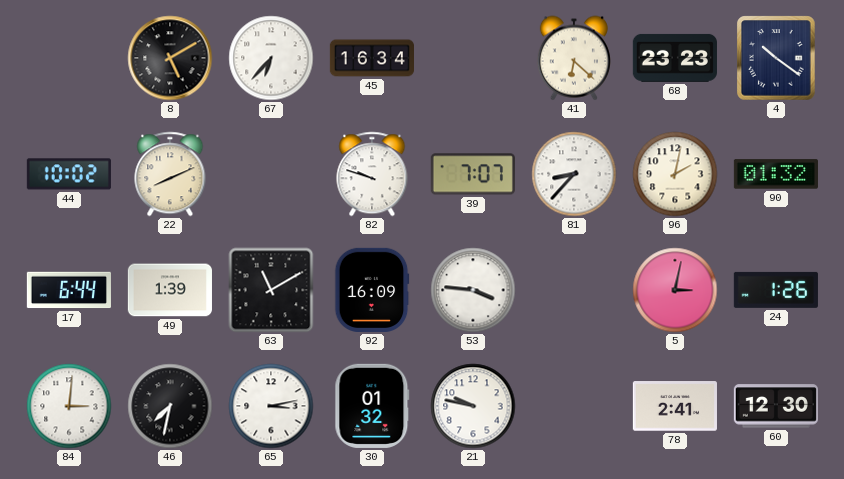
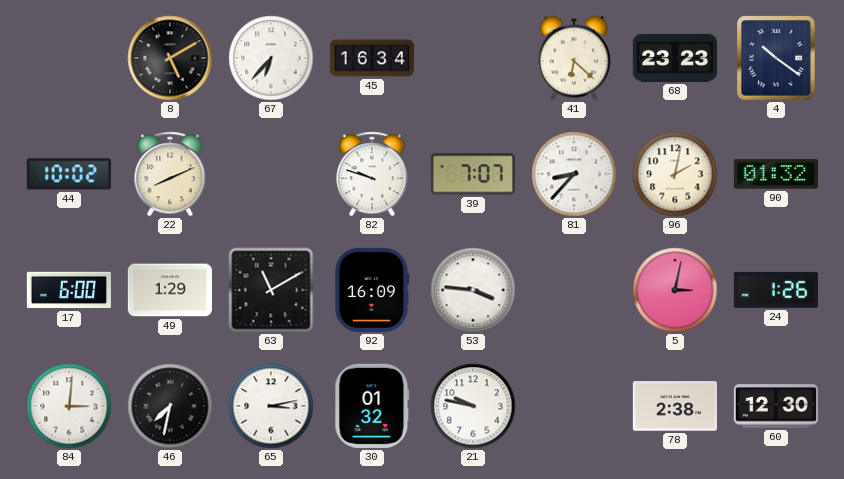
17: 6:44 -> 6:00 (69, 290)
49: 1:39 -> 1:29 (170, 290)
78: 2:41 -> 2:38 (675, 406)
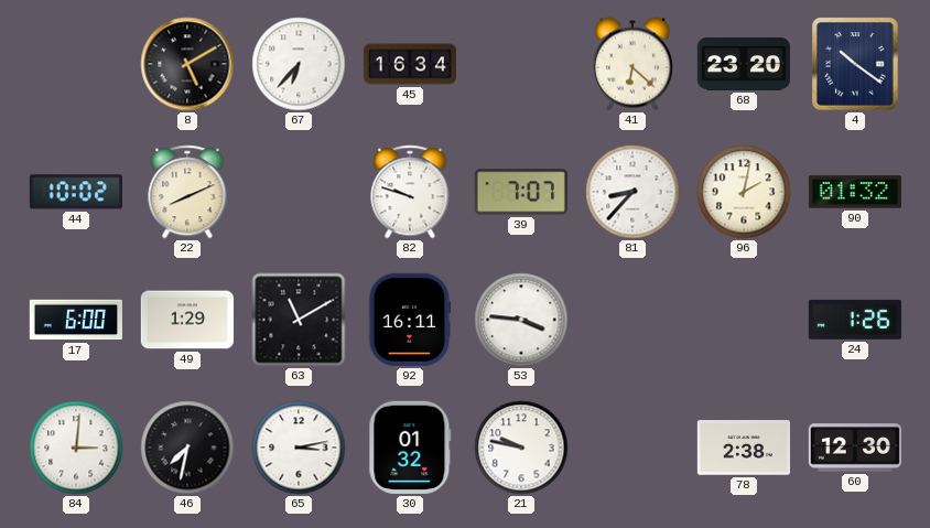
68: 23:23 -> 23:20 (744, 64)
92: 16:09 -> 16:11 (410, 320)
5: 3:02 -> none (675, 290)
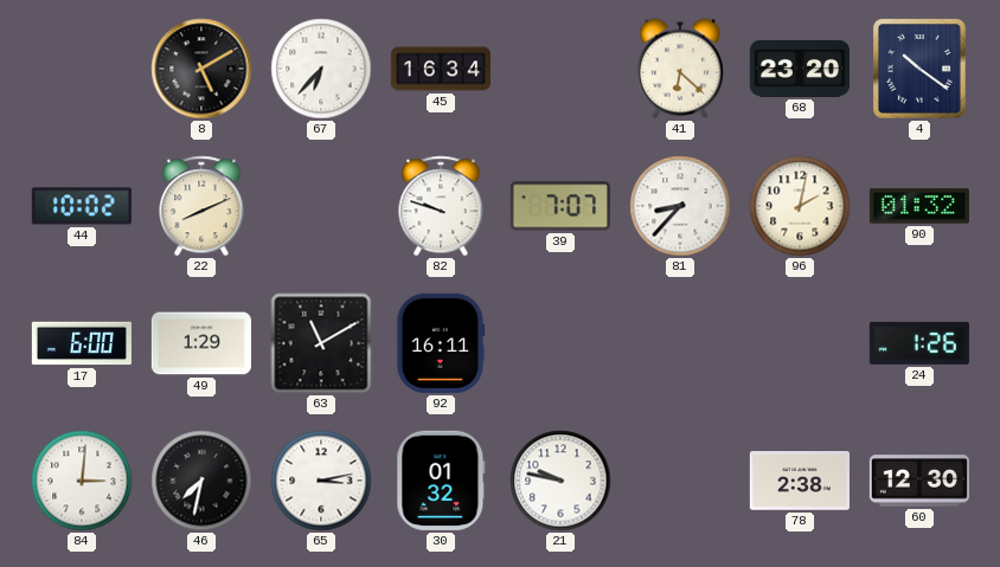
53: 3:46 -> none (521, 320)
